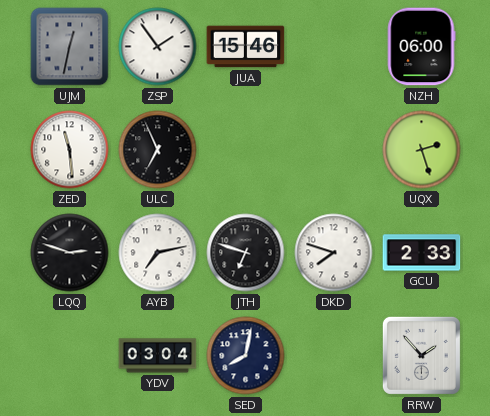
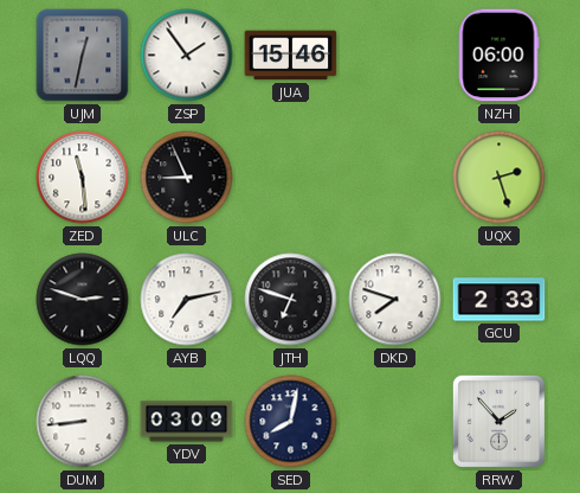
ULC: 6:56 -> 8:56 (187, 178)
DUM: none -> 8:44 (83, 422)
YDV: 03:04 -> 03:09 (187, 422)
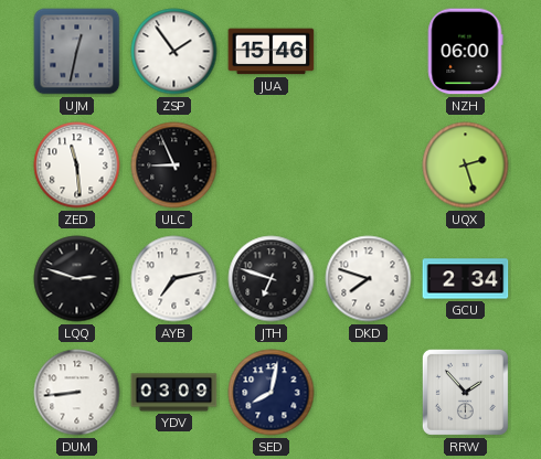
GCU: 2:33 -> 2:34 (466, 279)
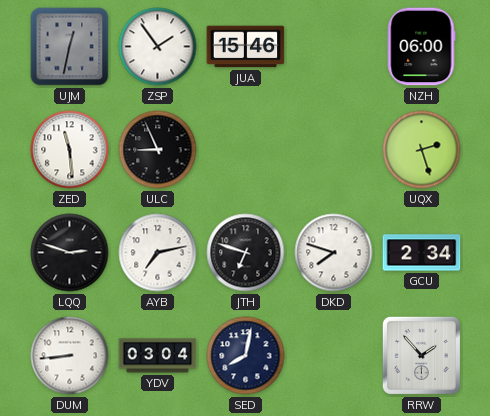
YDV: 03:09 -> 03:04 (158, 356)
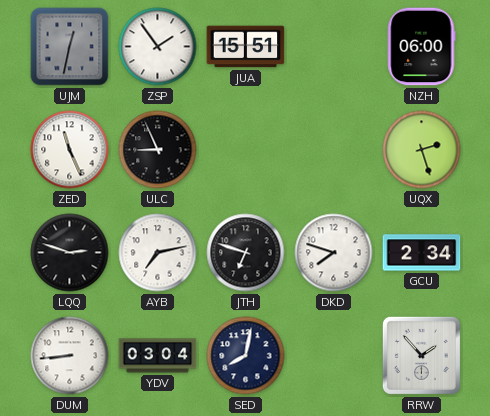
JUA: 15:46 -> 15:51 (246, 47)
ZED: 11:29 -> 11:26 (70, 150)
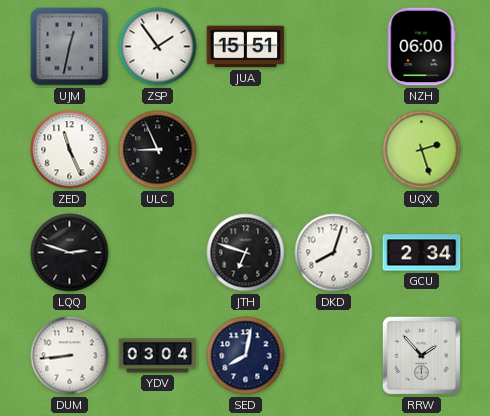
AYB: 7:13 -> none (158, 253)
DKD: 7:48 -> 8:03 (334, 253)
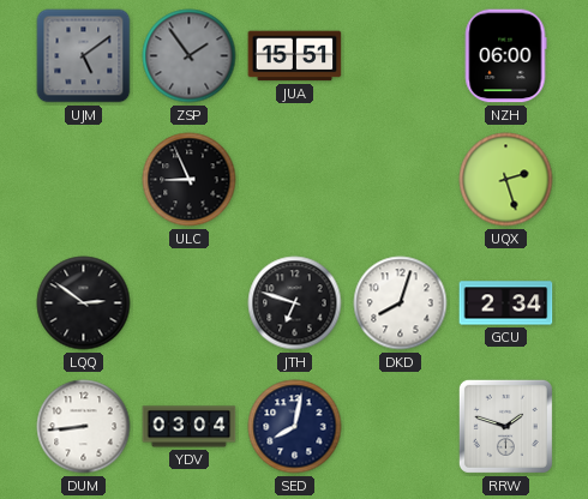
UJM: 12:32 -> 5:09 (84, 56)
ZSP dial: white -> grey (190, 56)
ZED: 11:26 -> none (70, 150)
LQQ: 2:48 -> 2:51 (84, 303)
RRW: 1:53 -> 1:48 (505, 426)
